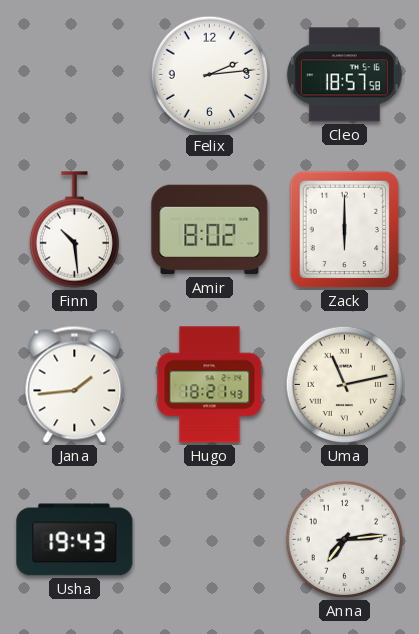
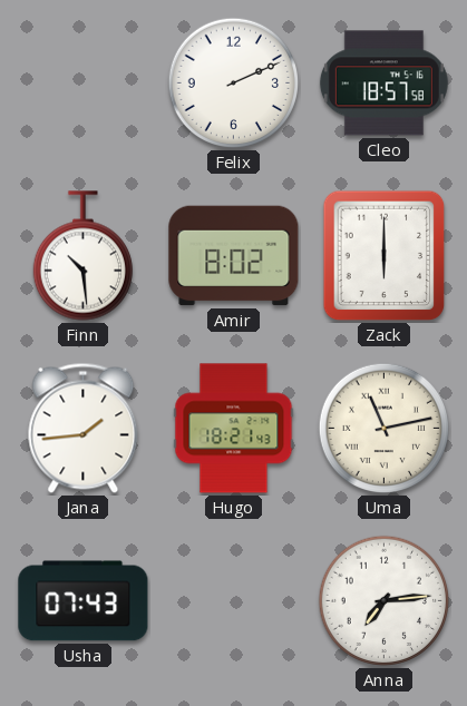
Felix: 2:14 -> 2:11 (234, 84)
Usha: 19:43 -> 07:43 (84, 601)
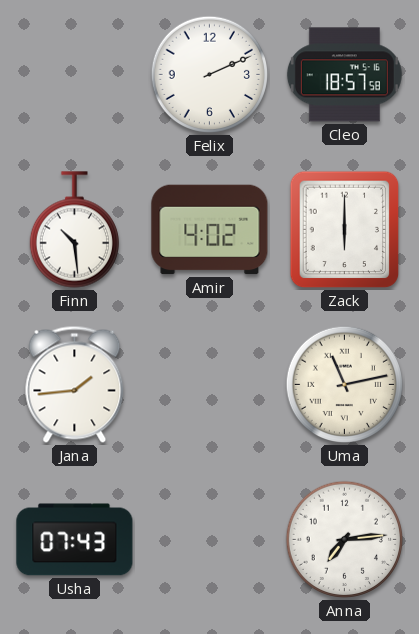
Amir: 8:02 -> 4:02 (210, 230)
Hugo: 18:21 -> none (234, 429)
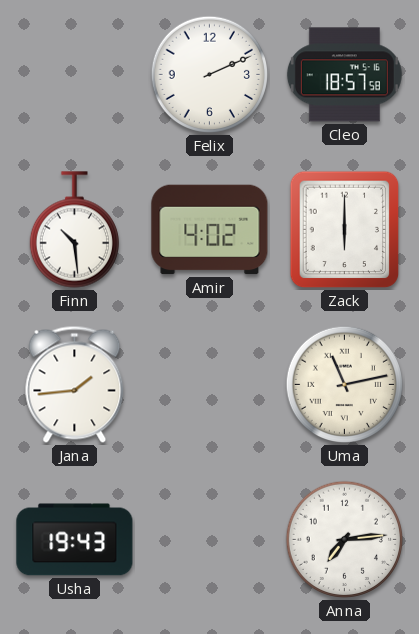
Usha: 07:43 -> 19:43 (75, 540)
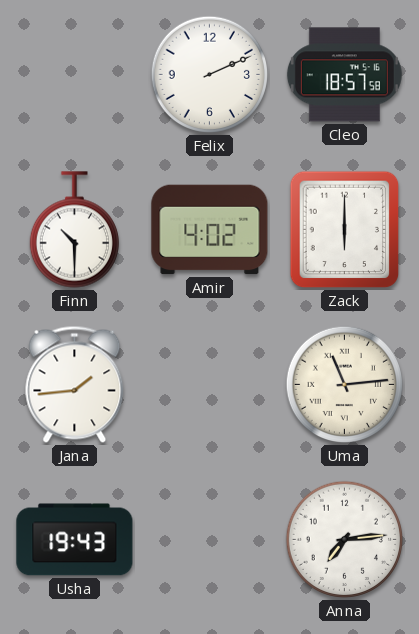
Finn: 10:29 -> 10:30 (74, 230)
Uma: 11:13 -> 11:14 (345, 385)
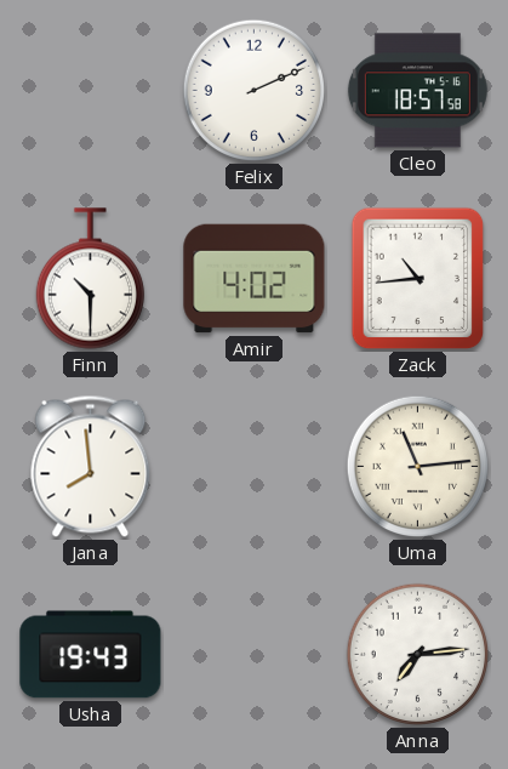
Zack: 6:00 -> 10:44 (418, 279)
Jana: 1:44 -> 7:59 (91, 466)
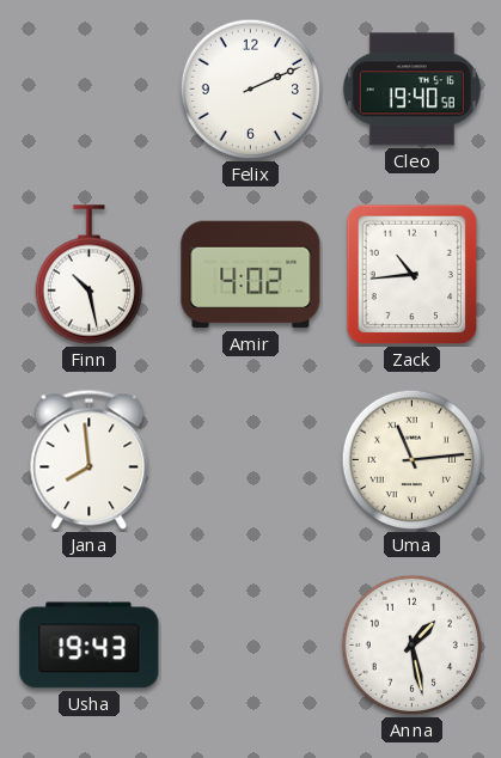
Cleo: 18:57 -> 19:40 (411, 90)
Finn: 10:30 -> 10:28 (88, 275)
Anna: 7:14 -> 1:28 (413, 646)
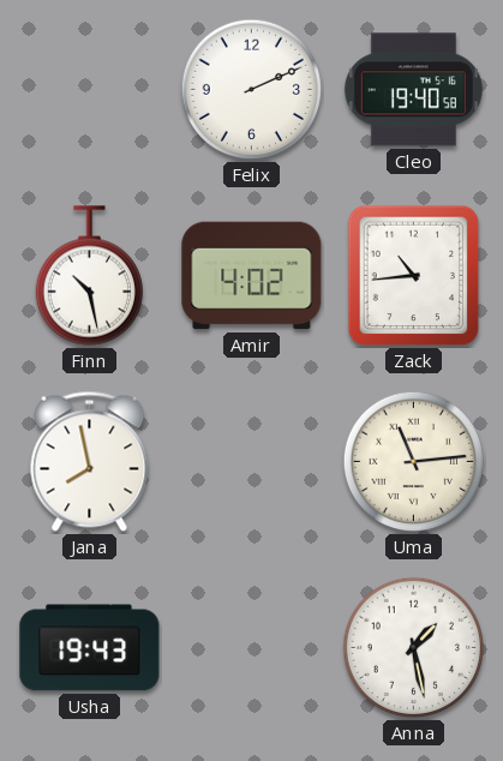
Jana: 7:59 -> 7:58 (90, 461)
